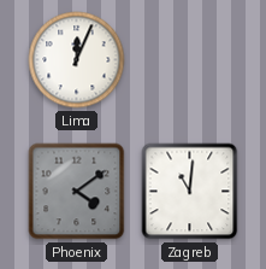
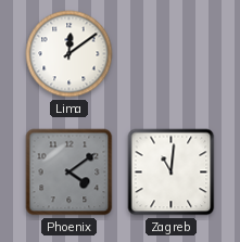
Lima: 12:04 -> 12:09 (70, 54)
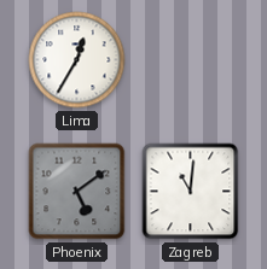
Lima: 12:09 -> 12:35 (77, 60)
Phoenix: 4:09 -> 5:09 (77, 192)
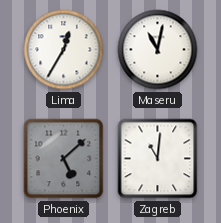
Maseru: none -> 11:02 (158, 50)
Phoenix: 5:09 -> 5:08 (64, 159)
